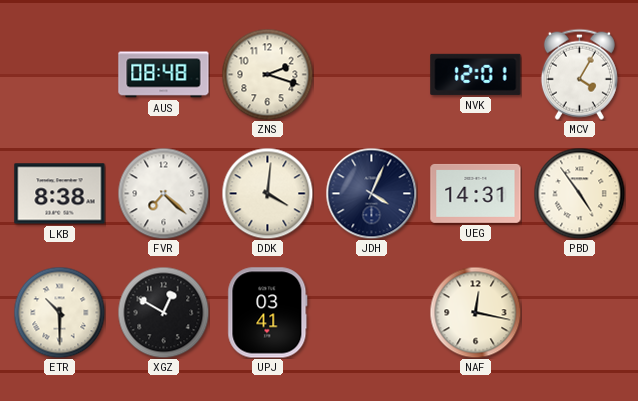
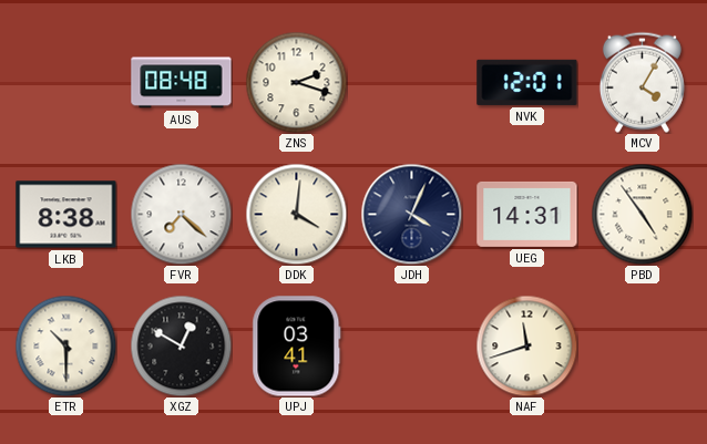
NAF: 12:17 -> 11:42 (526, 345)
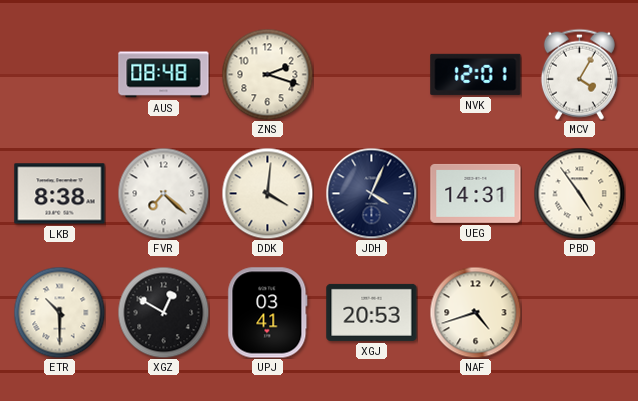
XGJ: none -> 20:53 (372, 312)
NAF: 11:42 -> 4:42 (475, 312)
